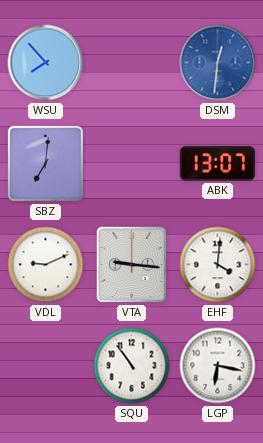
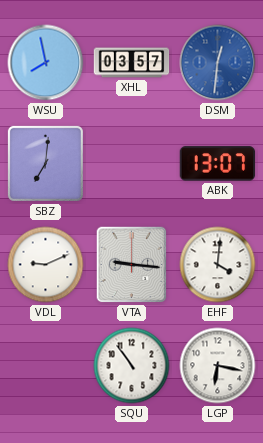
WSU: 7:53 -> 7:58 (46, 63)
XHL: none -> 03:57 (132, 63)
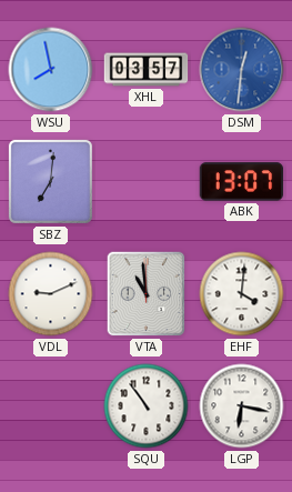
VTA: 9:16 -> 10:59 (147, 294)
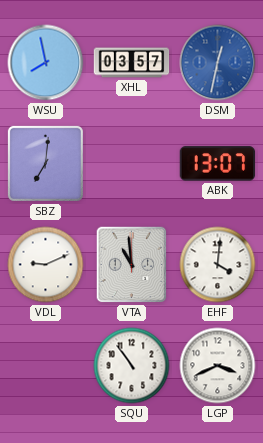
DSM: 12:31 -> 12:32 (218, 63)
LGP: 6:17 -> 3:41 (218, 366)
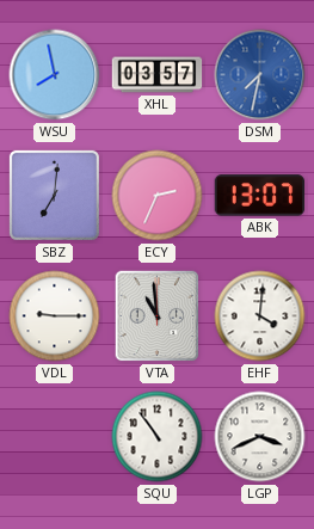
DSM: 12:32 -> 7:32 (260, 75)
ECY: none -> 2:34 (158, 196)
VDL: 9:11 -> 9:15 (55, 316)
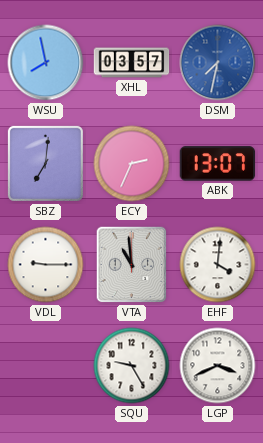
SQU: 10:54 -> 9:25 (132, 366)
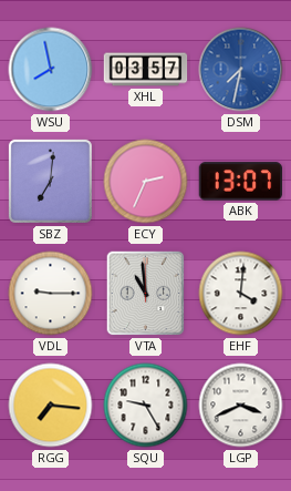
RGG: none -> 7:16 (51, 406)
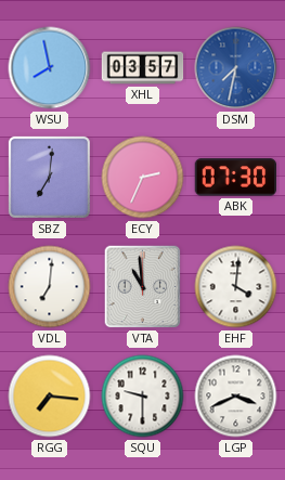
ABK: 13:07 -> 07:30 (236, 178)
VDL: 9:15 -> 7:01 (50, 287)
SQU: 9:25 -> 9:30 (143, 397)
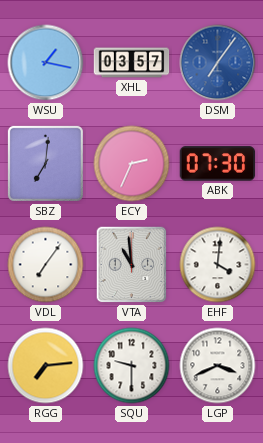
WSU: 7:58 -> 1:17 (46, 63)
DSM: 7:32 -> 7:06 (218, 63)
VDL: 7:01 -> 7:06 (46, 265)
RGG: 7:16 -> 7:14 (46, 366)
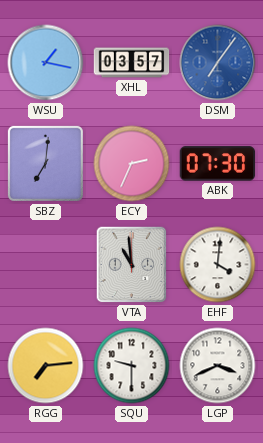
VDL: 7:06 -> none (46, 265)
